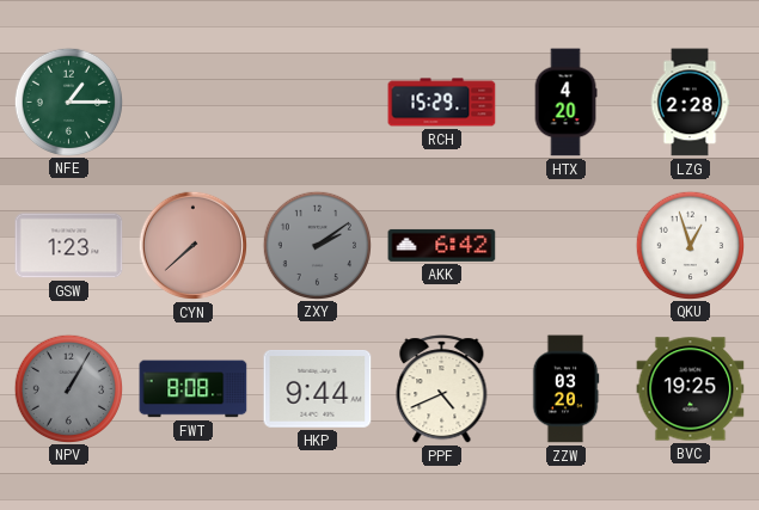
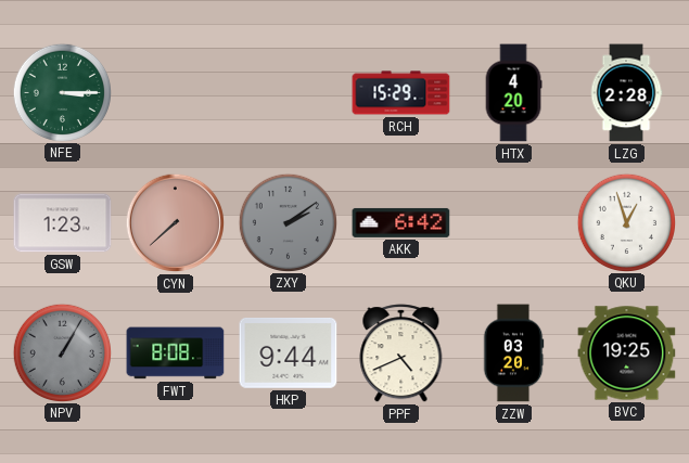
NFE: 1:15 -> 3:15 (62, 92)
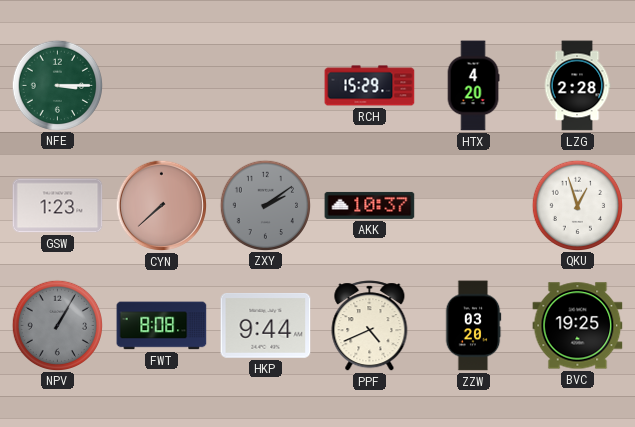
AKK: 6:42 -> 10:37 (370, 205)
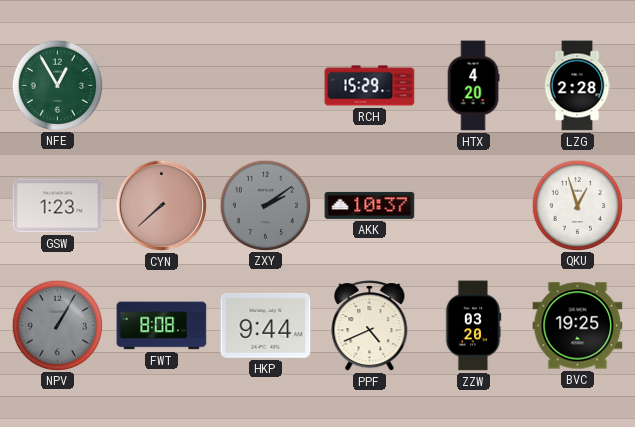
NFE: 3:15 -> 12:55 (57, 85)
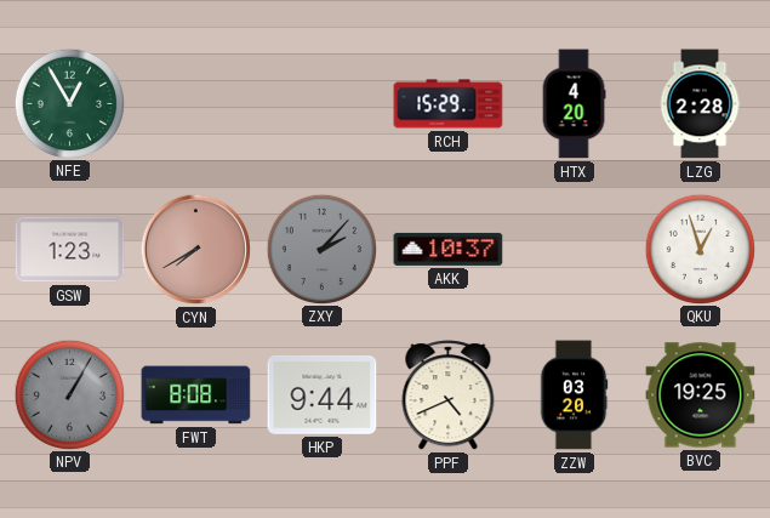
CYN: 7:38 -> 7:40 (196, 250)
ZXY: 2:09 -> 2:07 (321, 249)
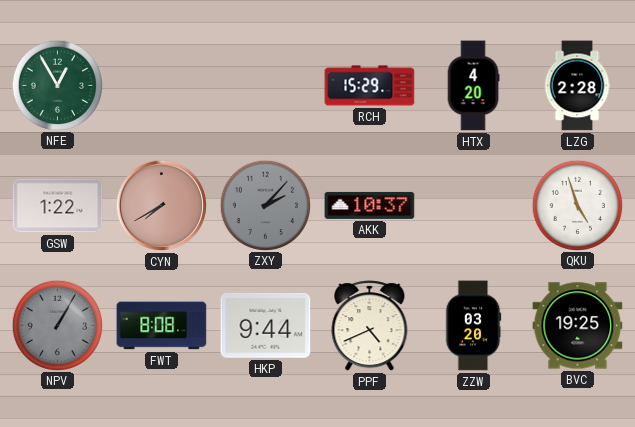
GSW: 1:23 -> 1:22 (58, 206)
QKU: 12:57 -> 4:57 (577, 205)
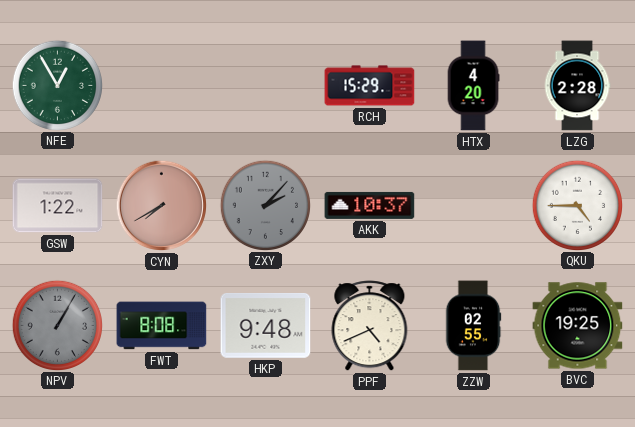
QKU: 4:57 -> 4:45 (577, 205)
HKP: 9:44 -> 9:48 (266, 326)
ZZW: 03:20 -> 02:55 (473, 326)
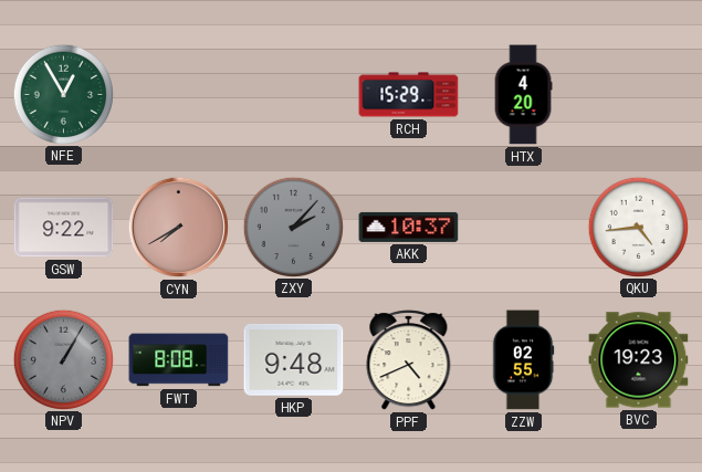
LZG: 2:28 -> none (577, 86)
GSW: 1:22 -> 9:22 (64, 228)
QKU: 4:45 -> 4:44 (638, 227)
BVC: 19:25 -> 19:23 (639, 360)
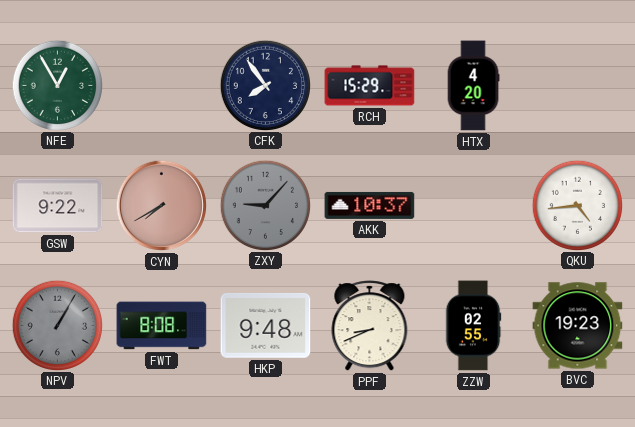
CFK: none -> 7:54 (265, 85)
ZXY: 2:07 -> 9:07 (265, 205)
PPF: 4:41 -> 8:41 (370, 326)
